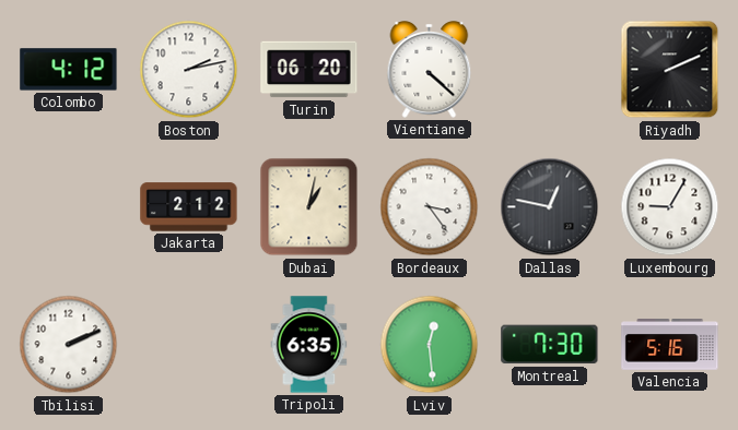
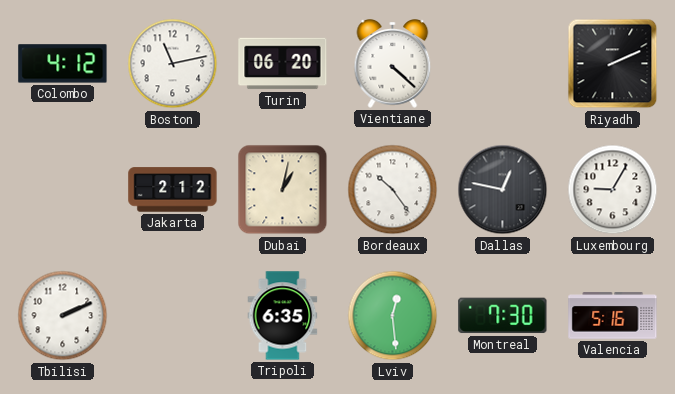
Boston: 2:13 -> 11:13 (173, 64)
Bordeaux: 3:24 -> 10:24 (393, 190)
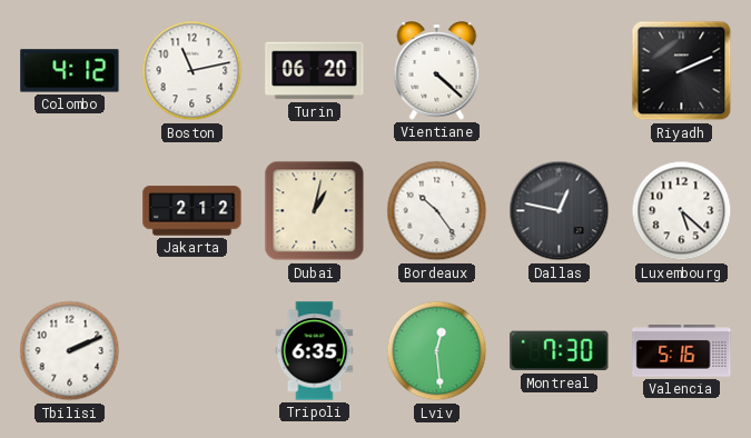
Luxembourg: 9:05 -> 5:22 (682, 211)
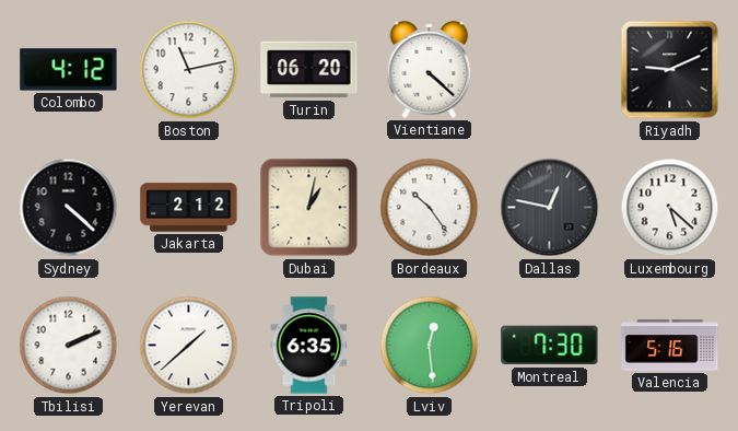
Riyadh: 2:11 -> 9:11 (670, 70)
Sydney: none -> 4:22 (69, 208)
Yerevan: none -> 1:38 (189, 346)
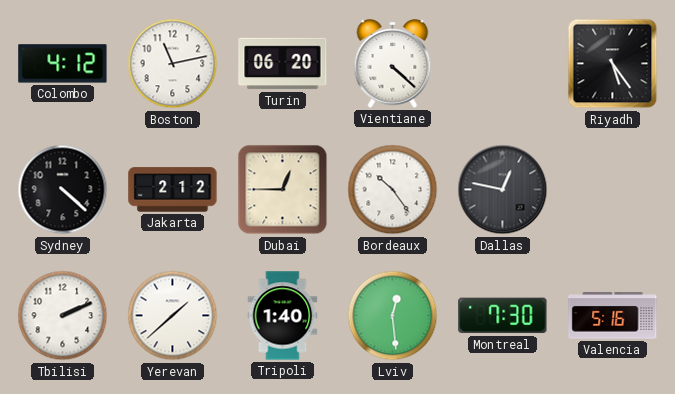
Riyadh: 9:11 -> 5:24 (613, 64)
Dubai: 1:02 -> 12:45 (283, 190)
Luxembourg: 5:22 -> none (670, 208)
Tripoli: 6:35 -> 1:40 (283, 316)
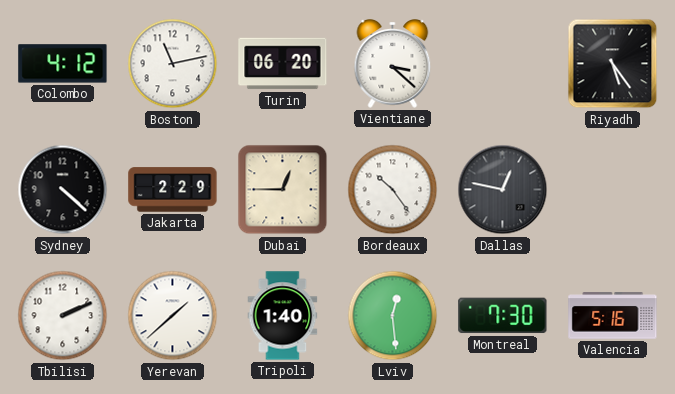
Vientiane: 4:22 -> 3:22 (393, 64)
Jakarta: 2:12 -> 2:29 (173, 190)
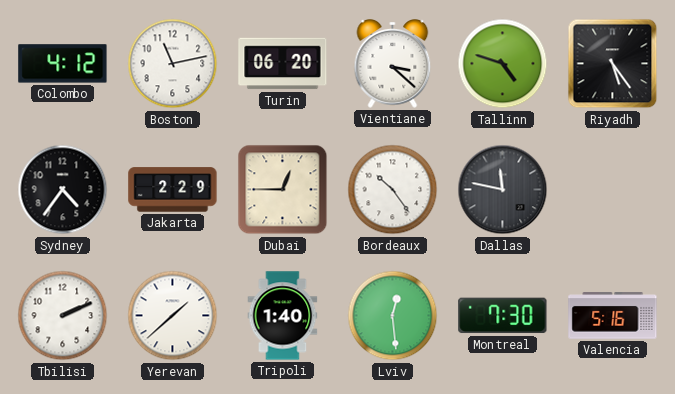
Tallinn: none -> 4:48 (503, 64)
Sydney: 4:22 -> 4:36 (63, 190)
Dallas: 12:47 -> 11:47 (503, 190)
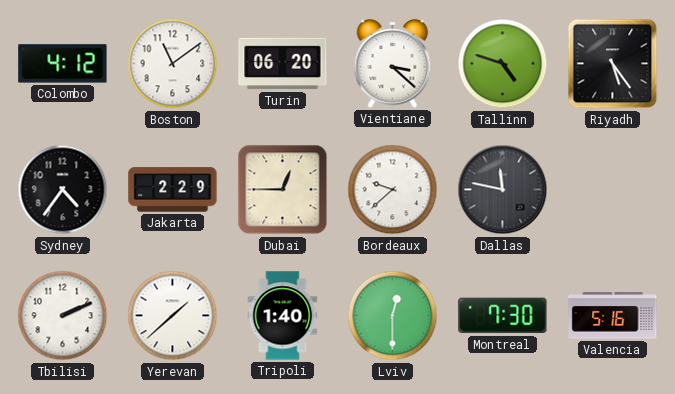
Boston: 11:13 -> 11:09 (173, 64)
Bordeaux: 10:24 -> 9:38 (393, 190)
Lviv: 12:29 -> 12:30 (393, 316)
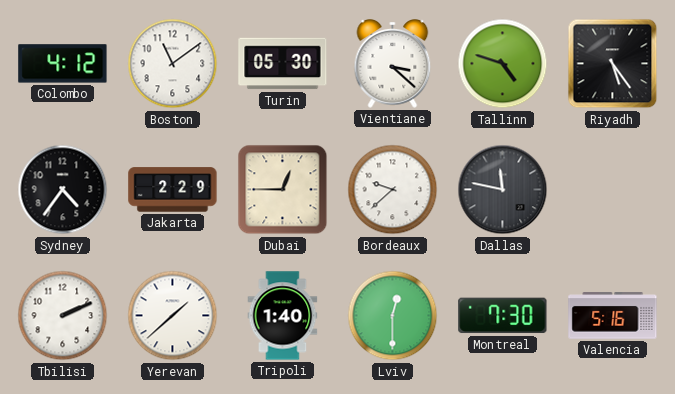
Turin: 06:20 -> 05:30 (283, 64)
